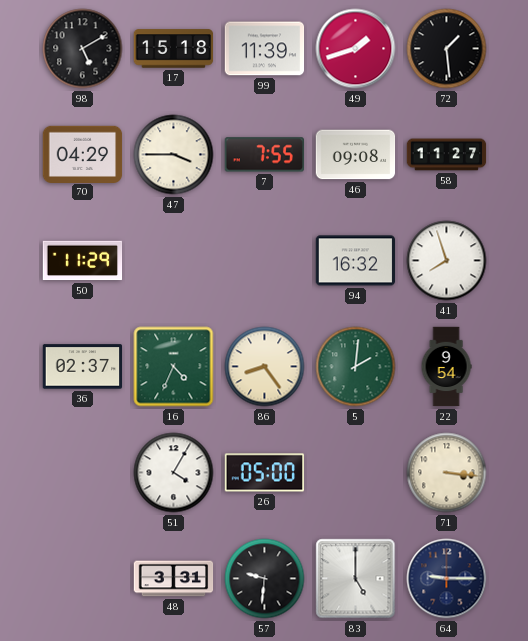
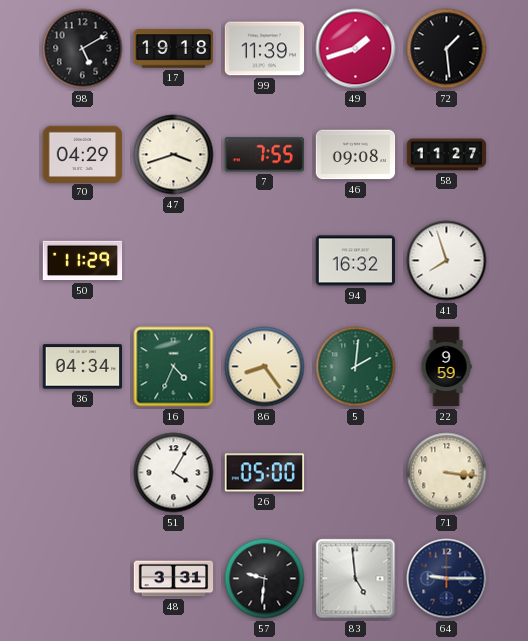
17: 15:18 -> 19:18 (174, 49)
47: 3:45 -> 3:42 (174, 155)
36: 02:37 -> 04:34 (83, 367)
22: 9:54 -> 9:59 (446, 367)
83: 5:00 -> 4:59 (356, 579)
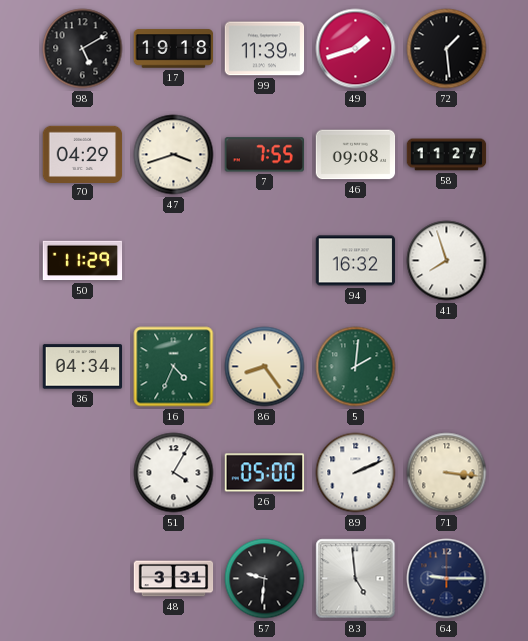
22: 9:59 -> none (446, 367)
89: none -> 2:11 (356, 473)
